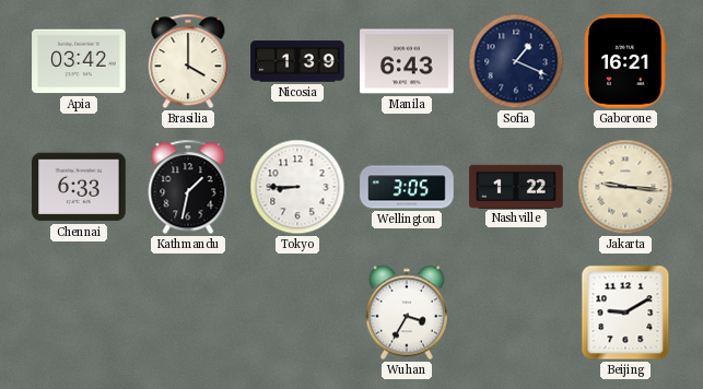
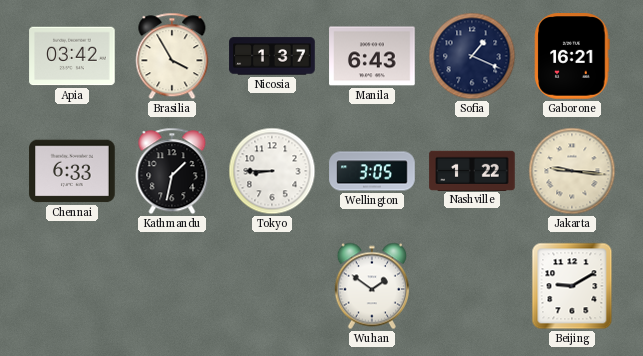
Brasilia: 4:00 -> 3:55 (172, 56)
Nicosia: 1:39 -> 1:37 (272, 56)
Wuhan: 3:35 -> 1:51 (372, 286)
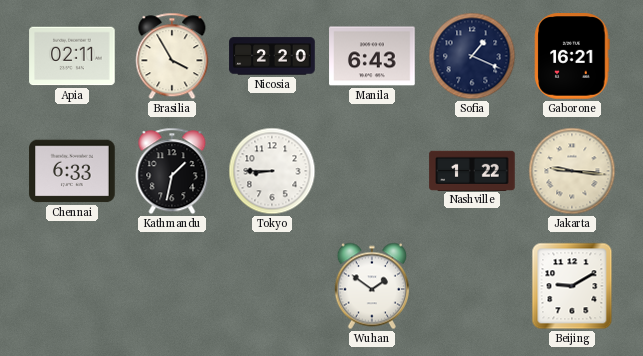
Apia: 03:42 -> 02:11 (72, 56)
Nicosia: 1:37 -> 2:20 (272, 56)
Wellington: 3:05 -> none (372, 171)
